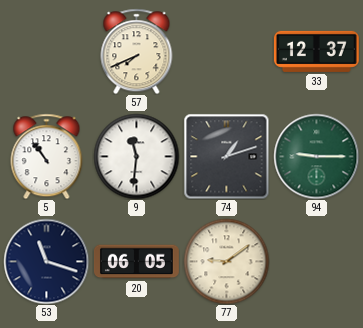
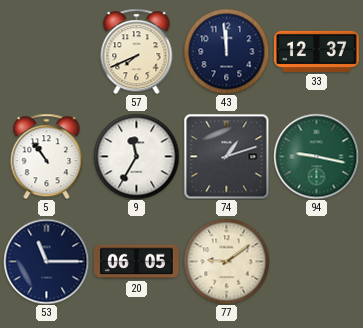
43: none -> 11:59 (226, 51)
9: 11:31 -> 11:35 (136, 156)
94: 9:15 -> 9:17 (316, 156)
53: 11:18 -> 11:15 (46, 261)
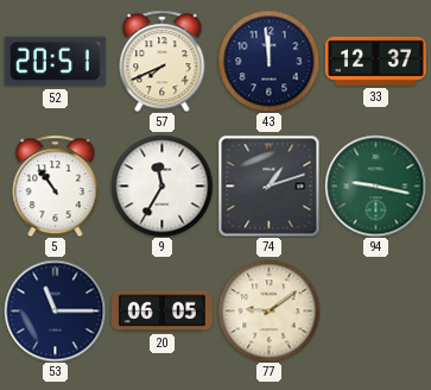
52: none -> 20:51 (55, 62)
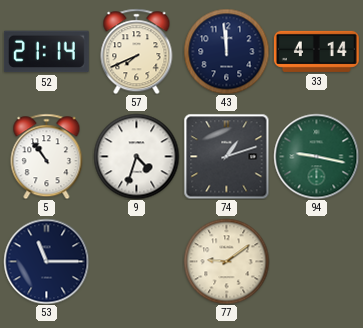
52: 20:51 -> 21:14 (46, 52)
33: 12:37 -> 4:14 (316, 51)
9: 11:35 -> 4:33 (136, 156)
20: 06:05 -> none (161, 312)
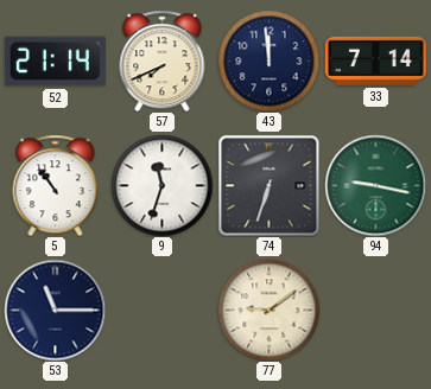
33: 4:14 -> 7:14 (375, 60)
9: 4:33 -> 11:33 (161, 185)
74: 1:12 -> 6:33 (268, 185)
